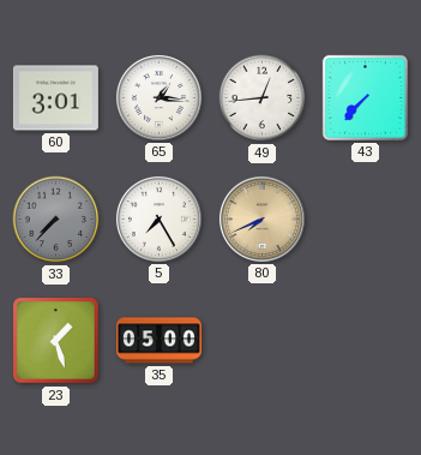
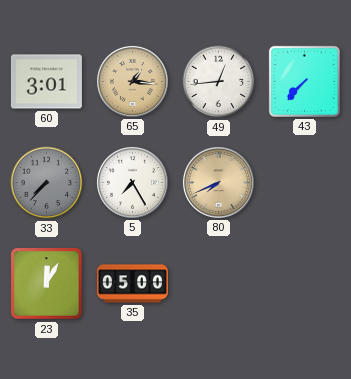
65 dial: white -> champagne (132, 81)
23: 1:27 -> 12:05 (47, 284)
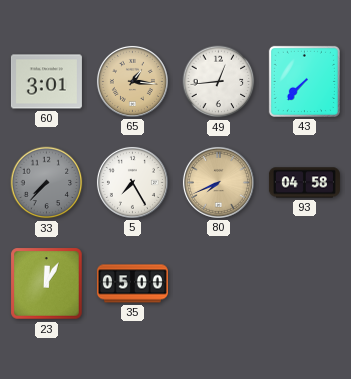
93: none -> 04:58 (304, 183)
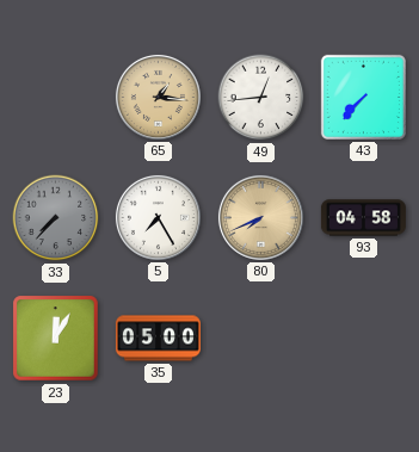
60: 3:01 -> none (46, 82)
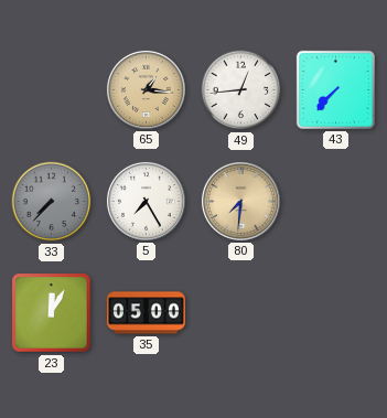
80: 7:41 -> 7:31 (240, 201)
93: 04:58 -> none (363, 218)
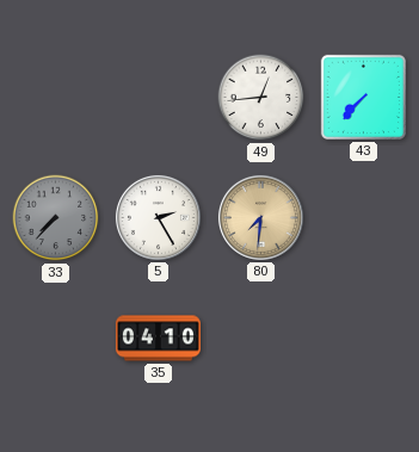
65: 1:16 -> none (146, 89)
5: 7:25 -> 2:25 (158, 217)
23: 12:05 -> none (52, 313)
35: 05:00 -> 04:10 (158, 339)
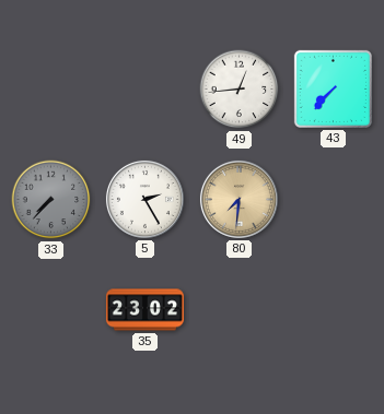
35: 04:10 -> 23:02 (144, 310)
